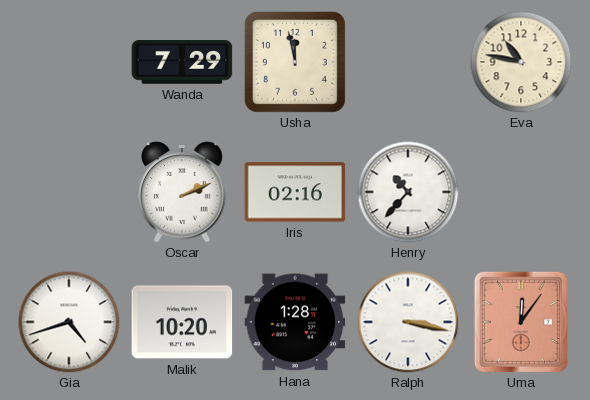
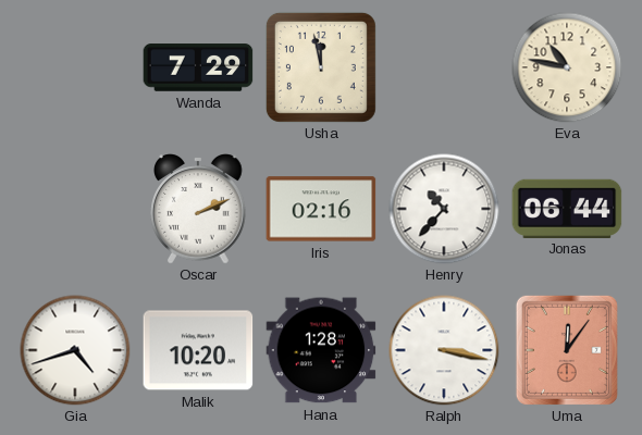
Jonas: none -> 06:44 (567, 208)
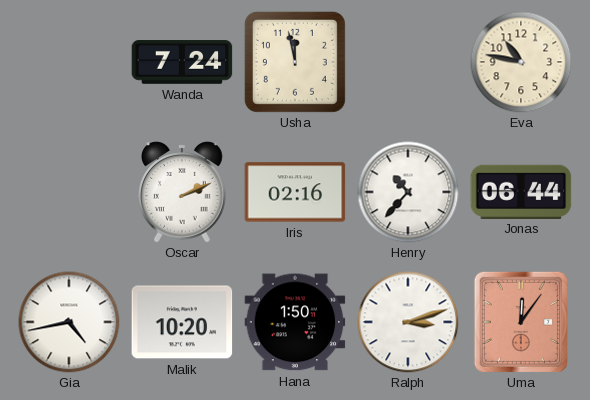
Wanda: 7:29 -> 7:24 (182, 62)
Gia: 4:42 -> 4:43 (69, 322)
Hana: 1:28 -> 1:50 (295, 322)
Ralph: 3:17 -> 3:12 (408, 322)
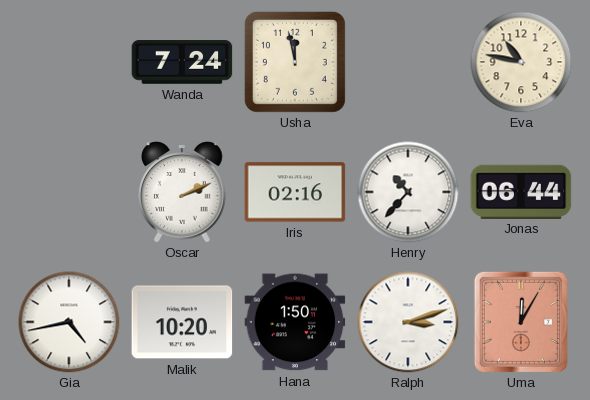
Uma: 12:06 -> 12:05 (521, 322)
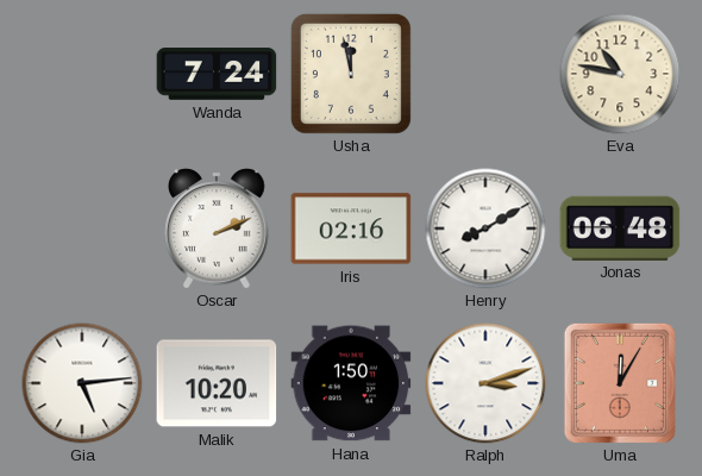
Henry: 10:37 -> 8:10 (485, 228)
Jonas: 06:44 -> 06:48 (620, 227)
Gia: 4:43 -> 5:14 (82, 383)
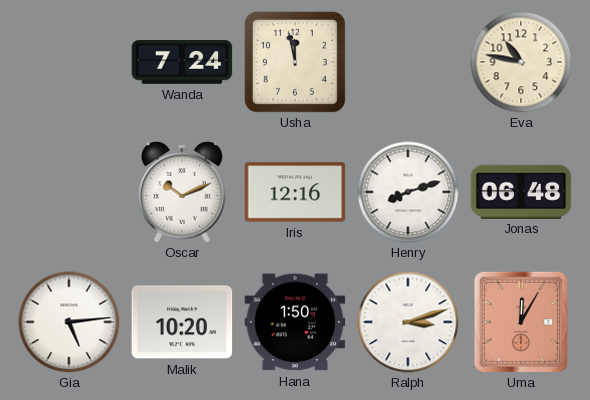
Oscar: 2:11 -> 10:11 (182, 192)
Iris: 02:16 -> 12:16 (295, 192)
Henry: 8:10 -> 8:12 (408, 192)
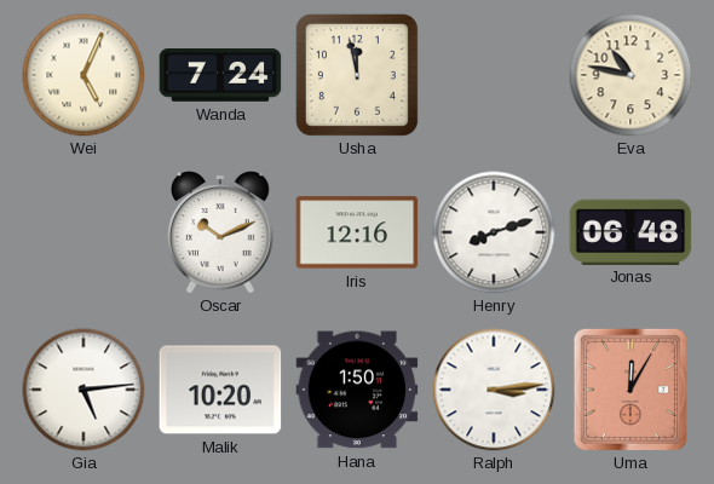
Wei: none -> 5:04 (84, 75)
Ralph: 3:12 -> 3:14 (494, 390)
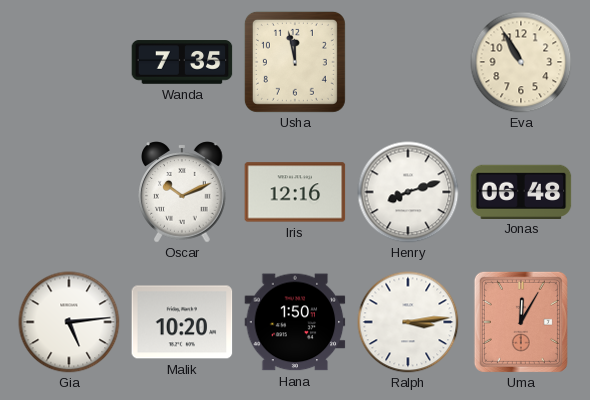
Wei: 5:04 -> none (84, 75)
Wanda: 7:24 -> 7:35 (182, 62)
Eva: 10:47 -> 10:55 (521, 62)
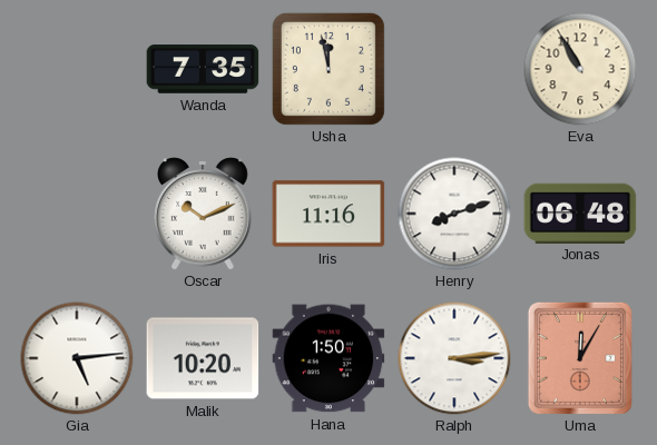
Iris: 12:16 -> 11:16 (329, 214)
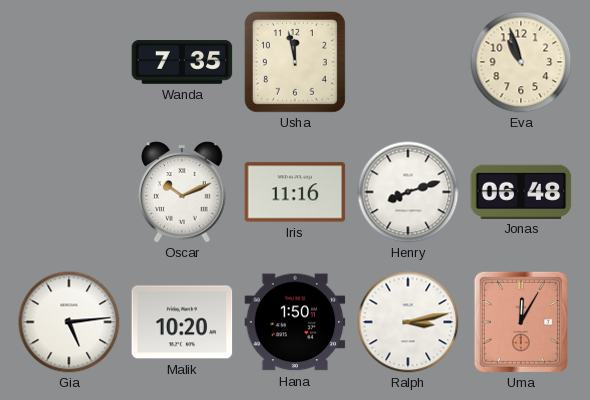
Eva: 10:55 -> 10:57 (521, 62)
Ralph: 3:14 -> 3:13 (408, 322)
